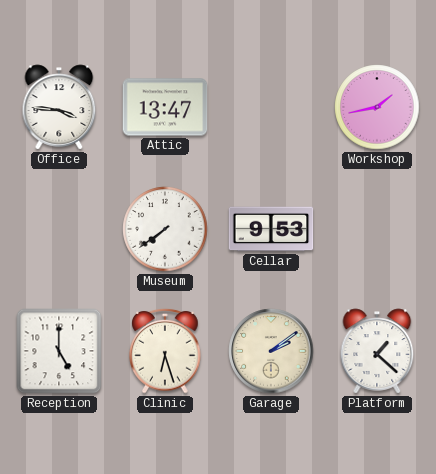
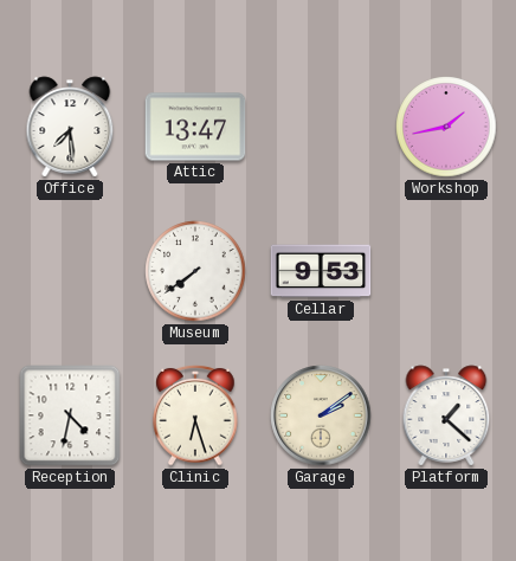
Office: 3:46 -> 7:29 (70, 127)
Reception: 5:00 -> 4:32 (70, 415)
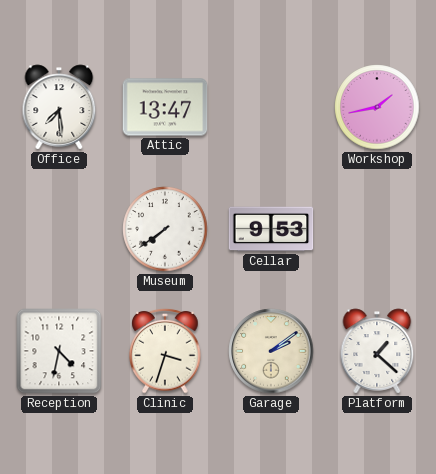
Clinic: 6:27 -> 3:33 (165, 351)
